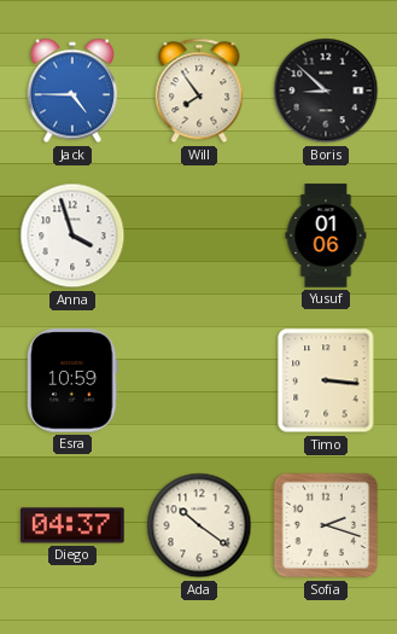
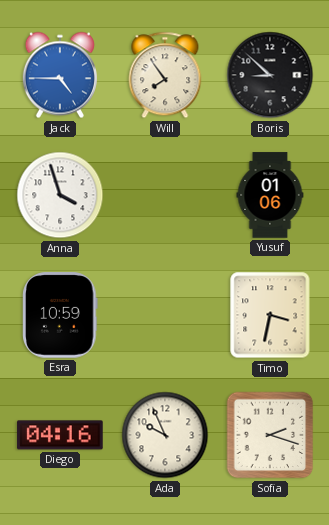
Timo: 3:16 -> 3:32 (270, 315)
Diego: 04:37 -> 04:16 (60, 435)
Ada: 10:21 -> 9:56 (165, 435)
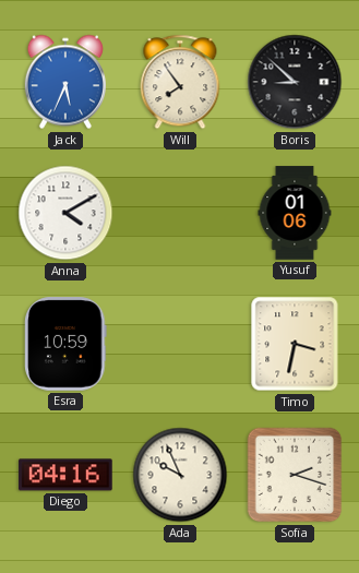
Jack: 4:45 -> 5:34 (65, 82)
Anna: 3:57 -> 4:10 (65, 213)
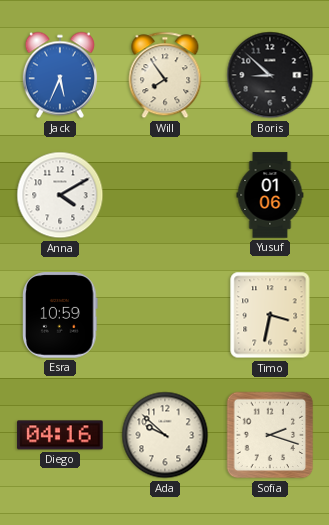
Ada: 9:56 -> 9:52 (165, 435)
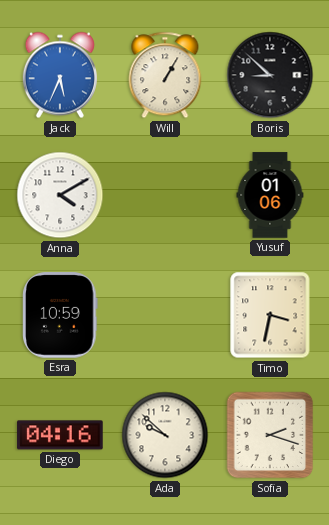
Will: 7:54 -> 1:05 (165, 75)
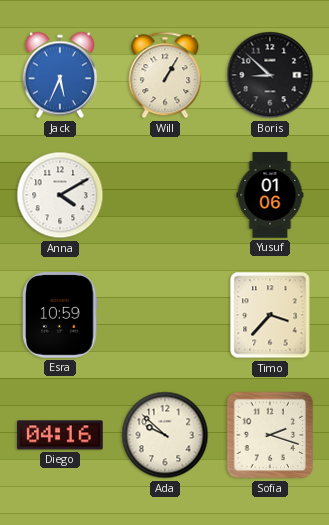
Timo: 3:32 -> 3:37 (270, 315)
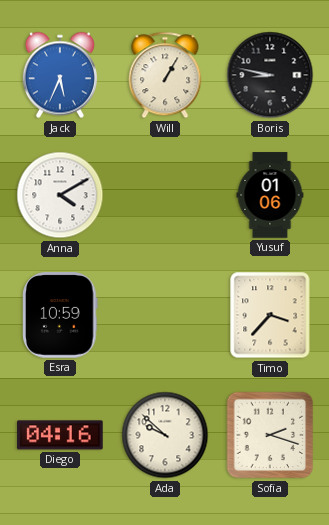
Boris: 8:52 -> 8:47 (270, 75)
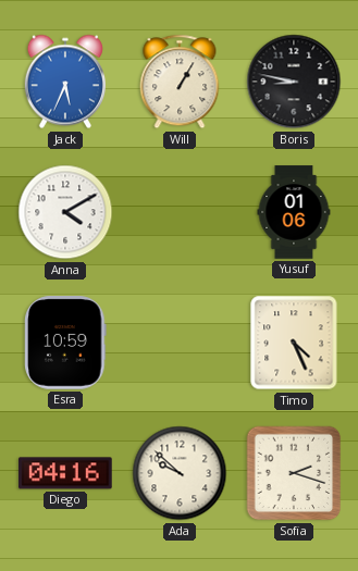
Timo: 3:37 -> 4:26 (294, 343)
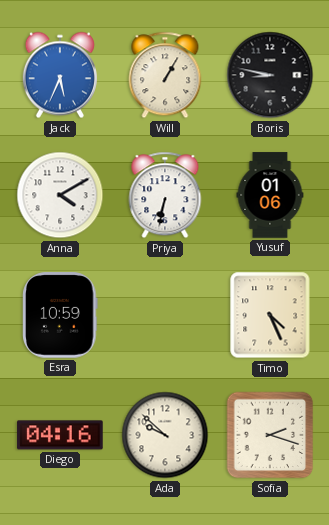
Priya: none -> 6:32 (165, 195)
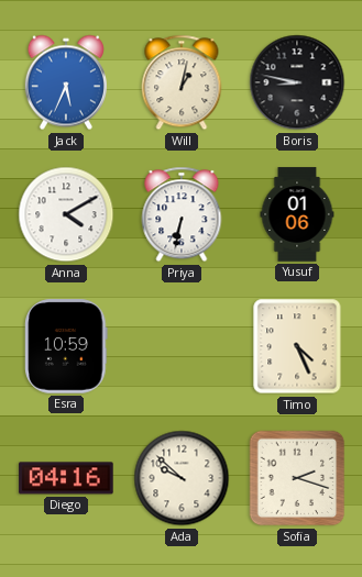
Will: 1:05 -> 1:02 (182, 82)
